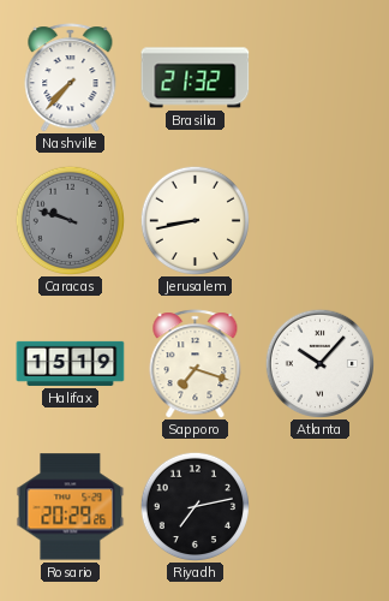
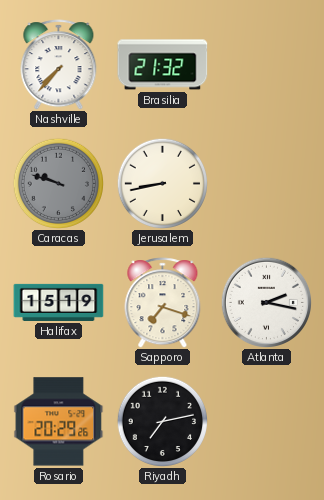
Atlanta: 10:07 -> 2:17 (266, 302)
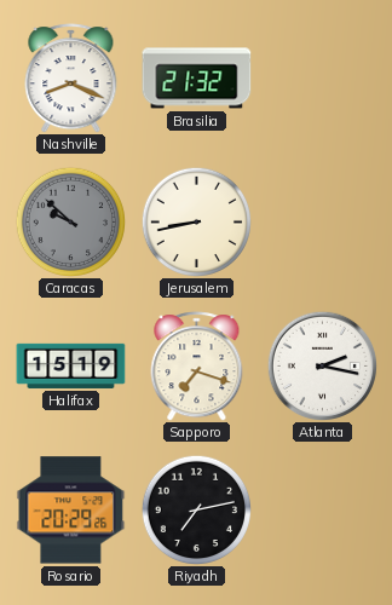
Nashville: 7:37 -> 8:19 (71, 79)
Caracas: 9:48 -> 9:52 (70, 221)
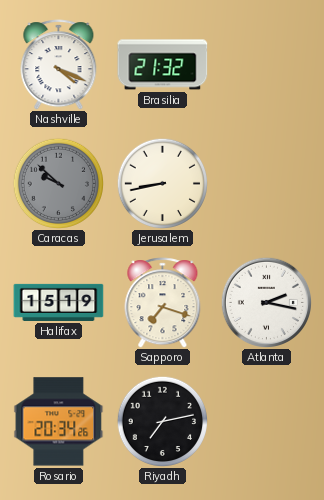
Nashville: 8:19 -> 4:19 (59, 65)
Rosario: 20:29 -> 20:34 (59, 422)
